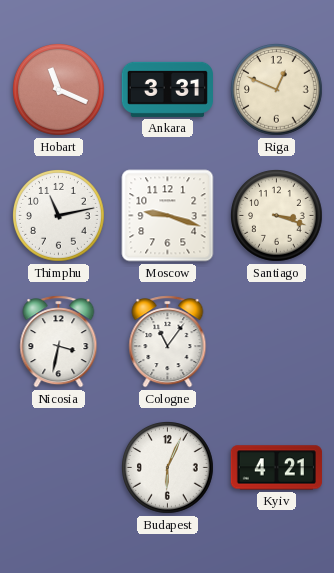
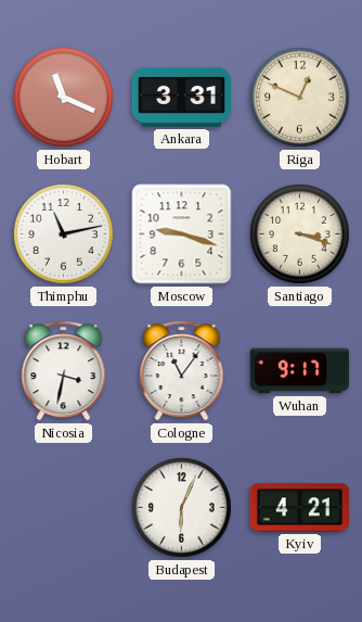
Wuhan: none -> 9:17 (299, 371)
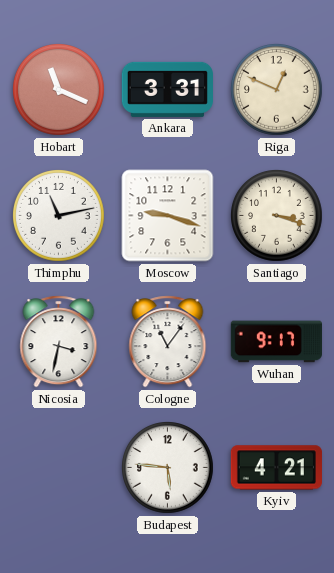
Budapest: 6:04 -> 5:46 (168, 468)
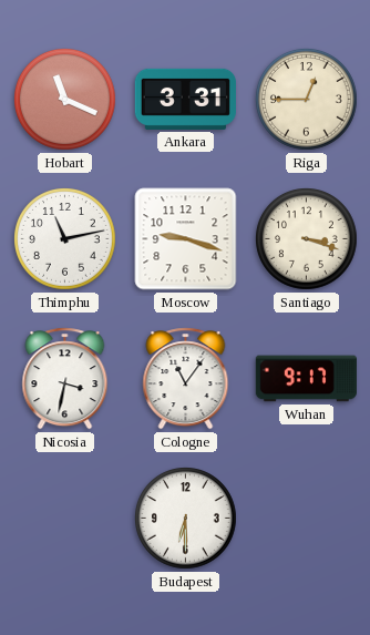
Riga: 12:49 -> 12:45 (307, 100)
Budapest: 5:46 -> 6:30 (186, 519)
Kyiv: 4:21 -> none (276, 468)
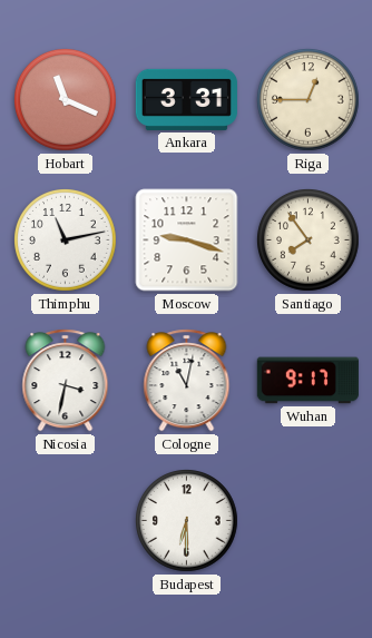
Santiago: 3:18 -> 7:54 (309, 241)
Cologne: 11:06 -> 11:02 (187, 381)
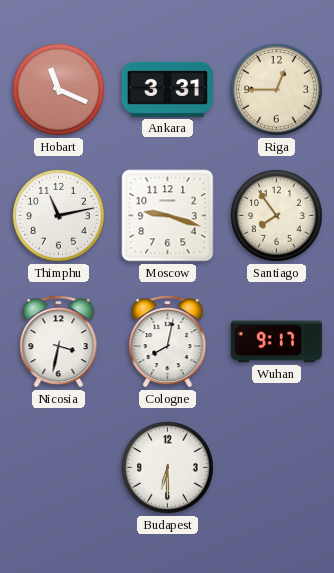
Cologne: 11:02 -> 8:02 (168, 342)
